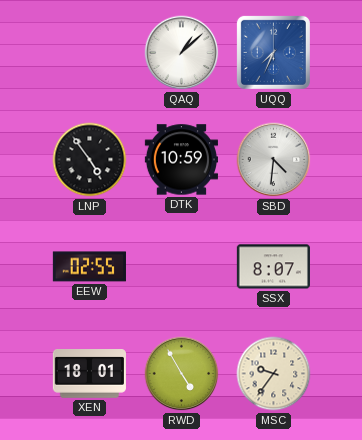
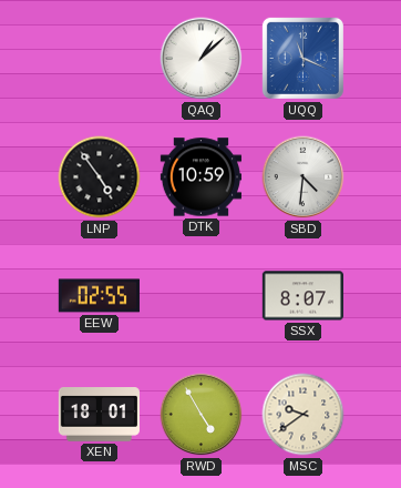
UQQ: 7:34 -> 11:19 (302, 58)
MSC: 9:36 -> 9:39 (304, 415)
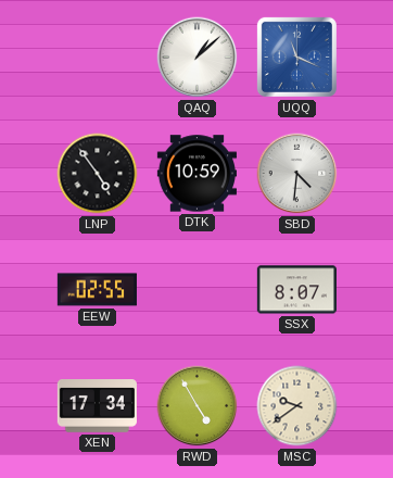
XEN: 18:01 -> 17:34 (97, 406)
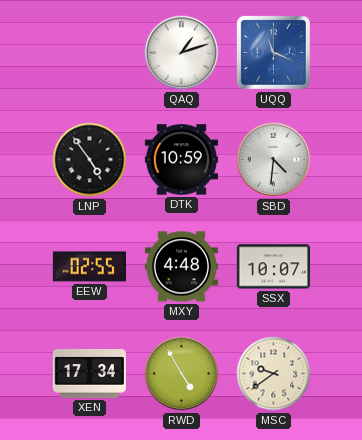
QAQ: 1:08 -> 1:12 (182, 53)
MXY: none -> 4:48 (181, 267)
SSX: 8:07 -> 10:07 (273, 267)
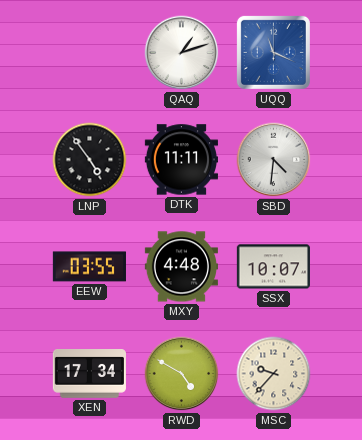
DTK: 10:59 -> 11:11 (181, 160)
EEW: 02:55 -> 03:55 (89, 267)
RWD: 4:55 -> 4:50 (182, 374)
MSC: 9:39 -> 9:37 (274, 374)
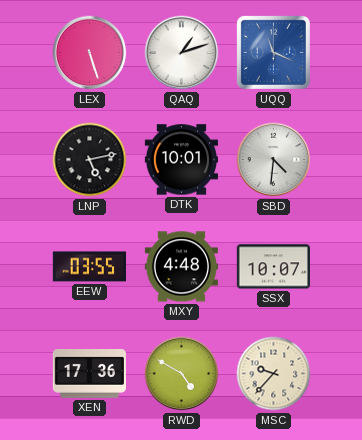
LEX: none -> 5:27 (90, 53)
LNP: 4:54 -> 5:13 (90, 160)
DTK: 11:11 -> 10:01 (181, 160)
XEN: 17:34 -> 17:36 (89, 374)
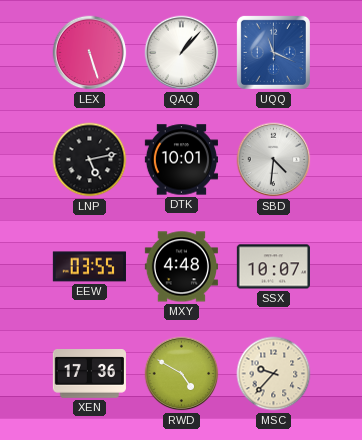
QAQ: 1:12 -> 1:07 (182, 53)
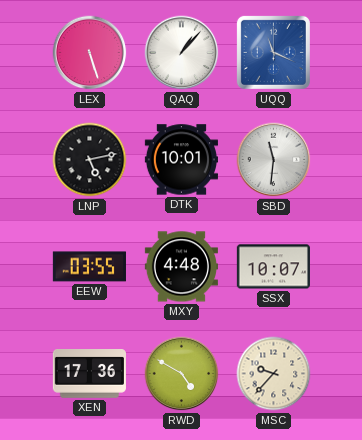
SBD: 4:31 -> 11:31 (274, 160)
